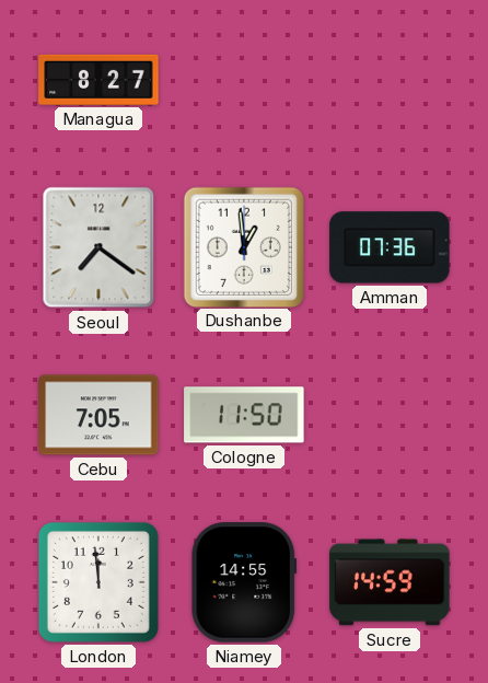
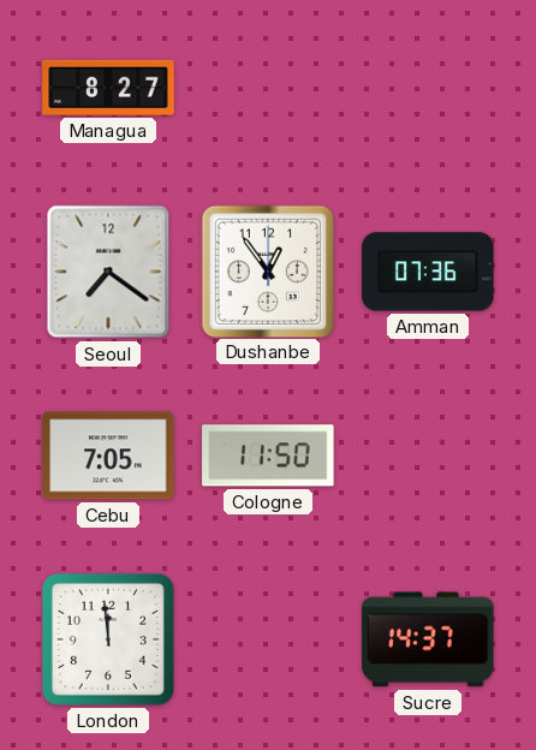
Dushanbe: 12:59 -> 12:54 (267, 270)
Niamey: 14:55 -> none (244, 582)
Sucre: 14:59 -> 14:37 (428, 639)
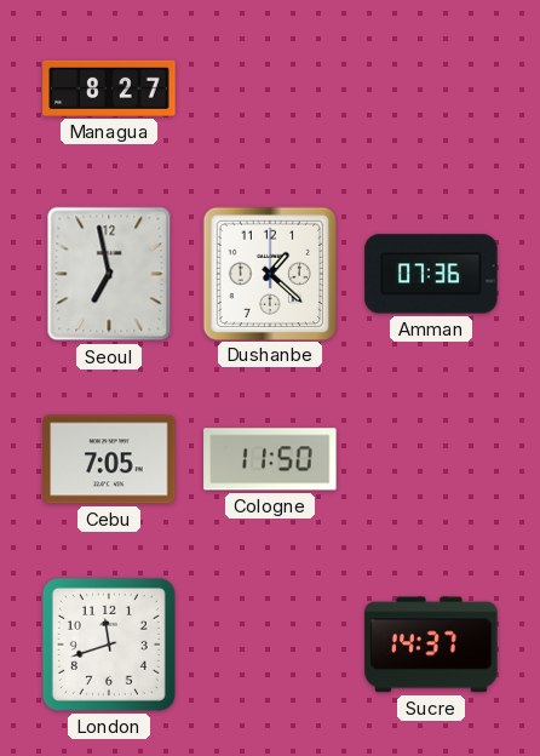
Seoul: 7:21 -> 6:58 (109, 274)
Dushanbe: 12:54 -> 1:22 (269, 273)
London: 11:59 -> 11:42 (109, 645)
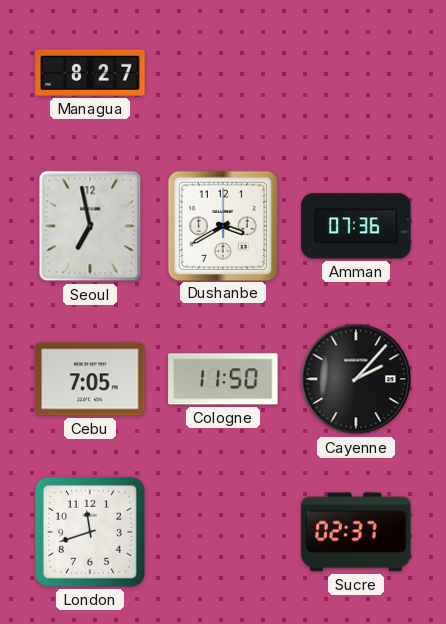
Dushanbe: 1:22 -> 3:40 (222, 225)
Cayenne: none -> 2:07 (356, 379)
Sucre: 14:37 -> 02:37 (356, 532)
